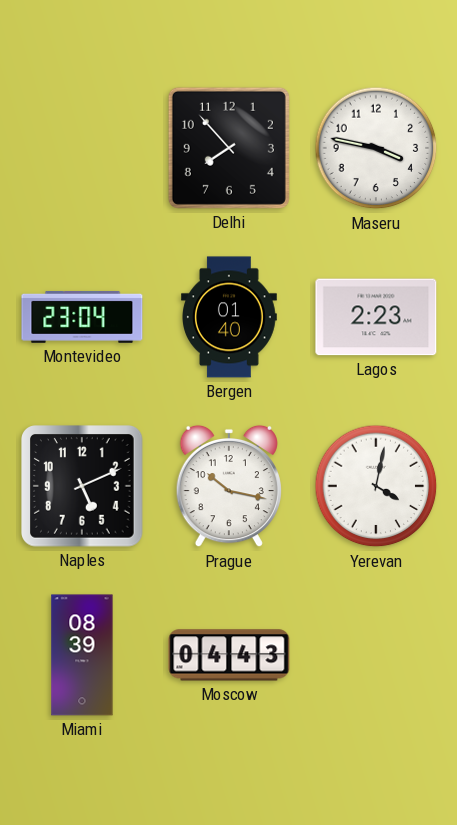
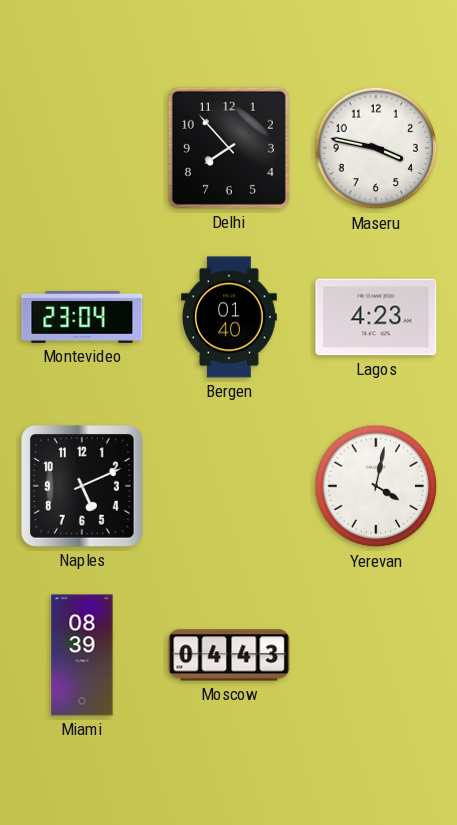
Lagos: 2:23 -> 4:23 (376, 317)
Prague: 10:17 -> none (229, 486)
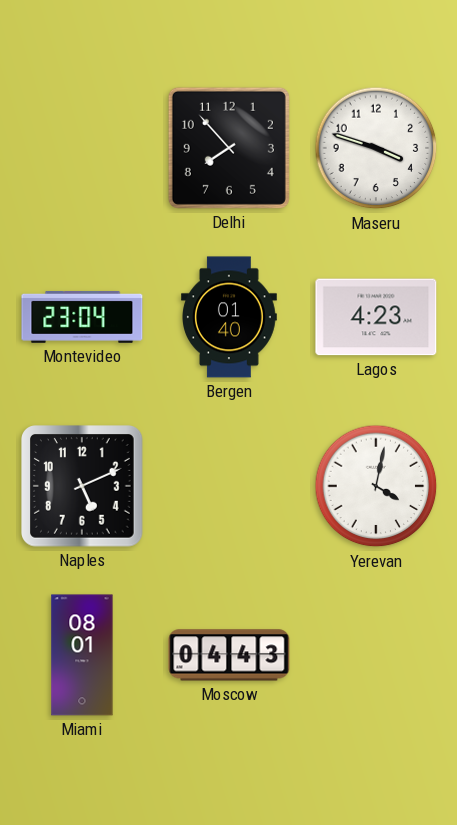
Maseru: 3:47 -> 3:48 (376, 148)
Miami: 08:39 -> 08:01 (82, 655)
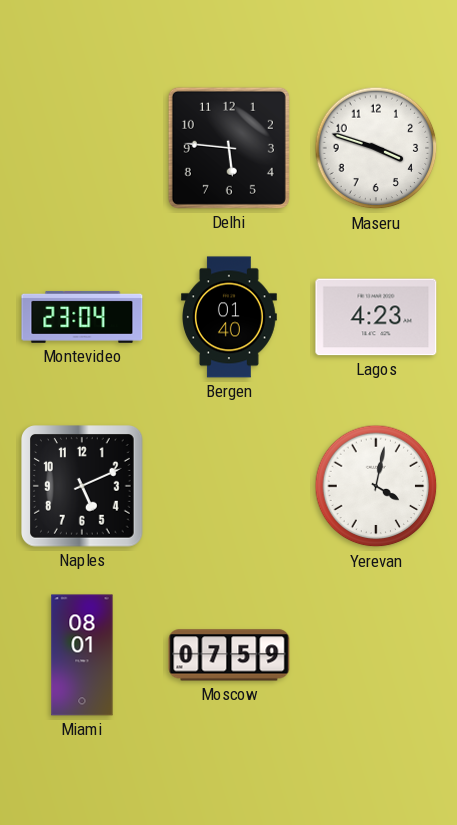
Delhi: 7:53 -> 5:46 (229, 148)
Moscow: 04:43 -> 07:59 (229, 655)
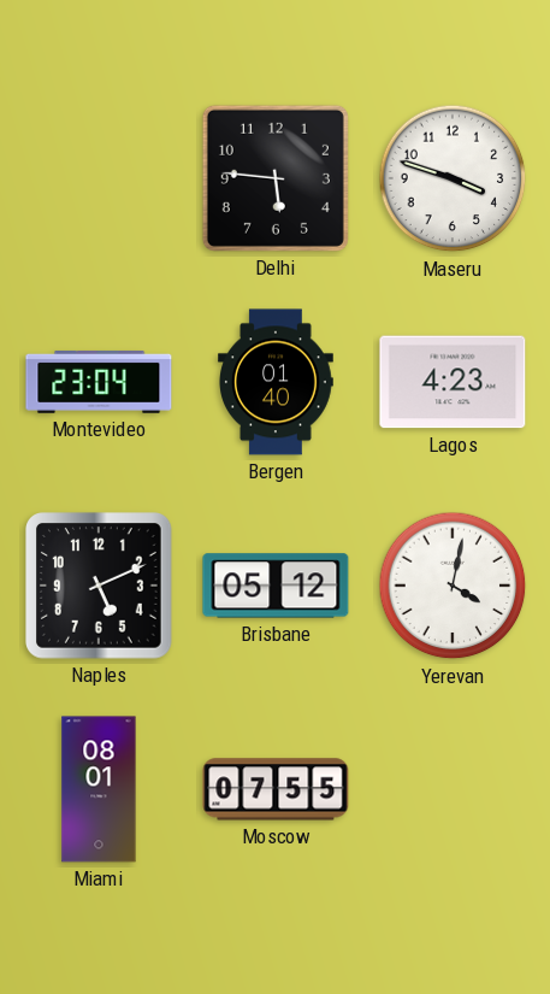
Brisbane: none -> 05:12 (276, 586)
Moscow: 07:59 -> 07:55 (276, 789)
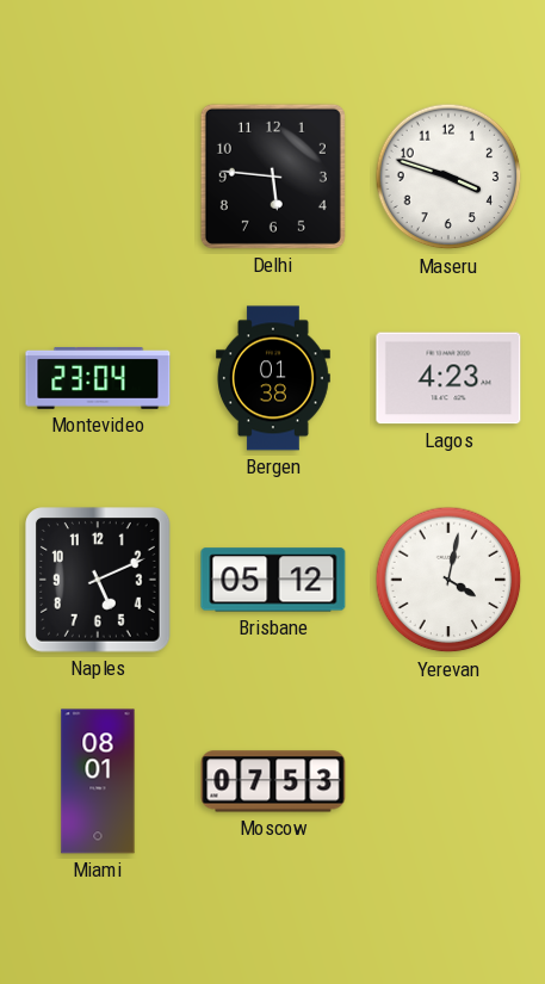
Bergen: 01:40 -> 01:38 (274, 378)
Moscow: 07:55 -> 07:53 (273, 781)
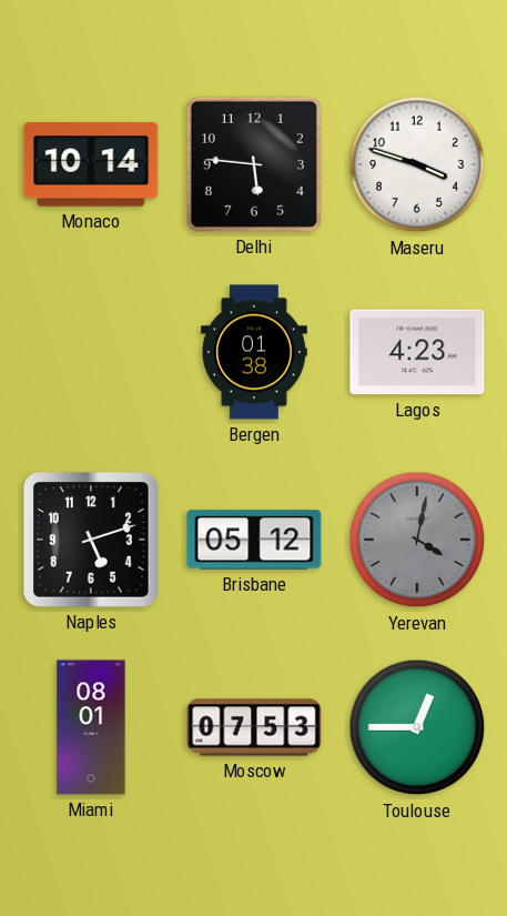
Monaco: none -> 10:14 (91, 164)
Montevideo: 23:04 -> none (98, 378)
Naples: 5:11 -> 5:12 (92, 541)
Yerevan dial: white -> grey (417, 540)
Toulouse: none -> 12:45 (417, 727)
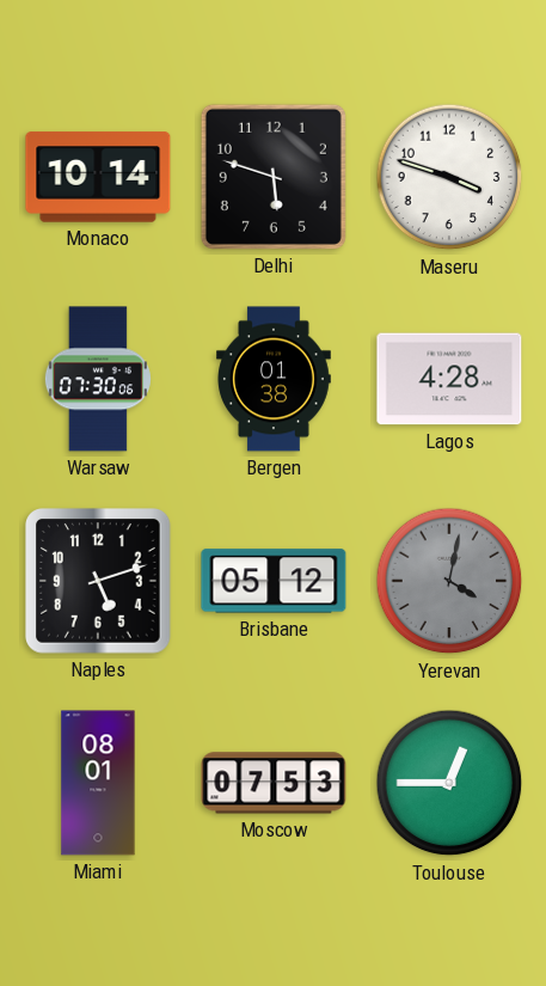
Delhi: 5:46 -> 5:48 (274, 177)
Warsaw: none -> 07:30 (98, 379)
Lagos: 4:23 -> 4:28 (449, 379)
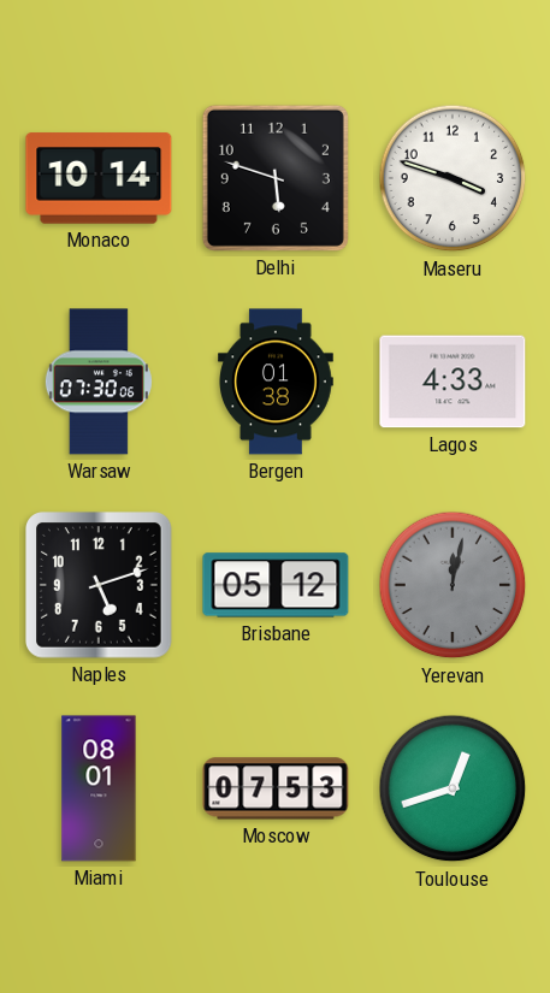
Lagos: 4:28 -> 4:33 (453, 382)
Yerevan: 4:02 -> 12:02 (453, 585)
Toulouse: 12:45 -> 12:42 (453, 788)
